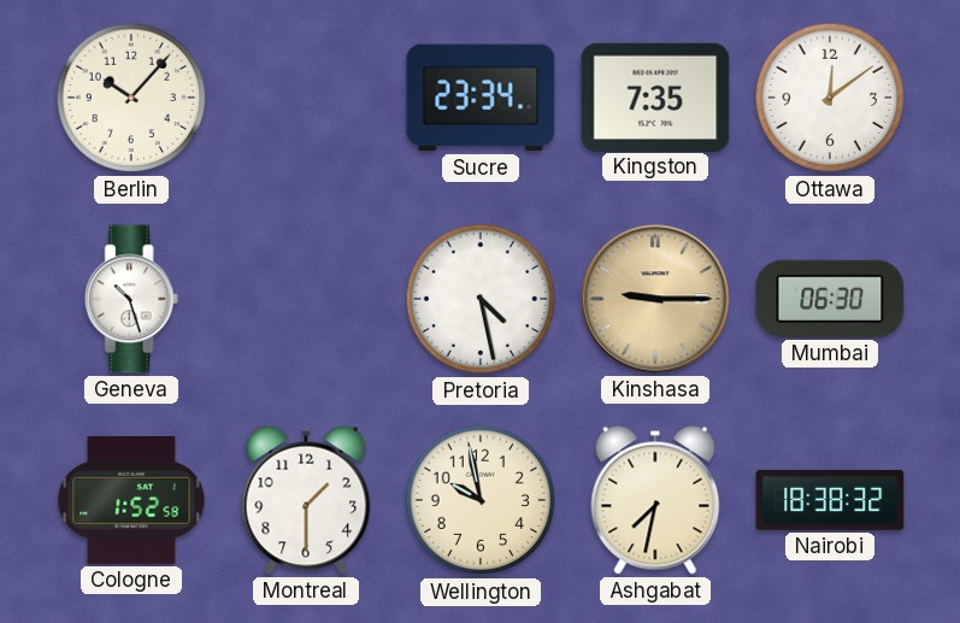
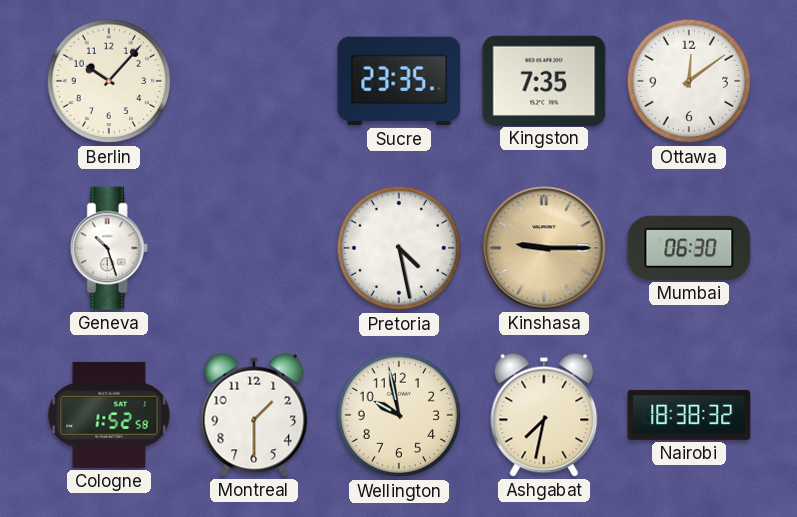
Sucre: 23:34 -> 23:35 (399, 81)
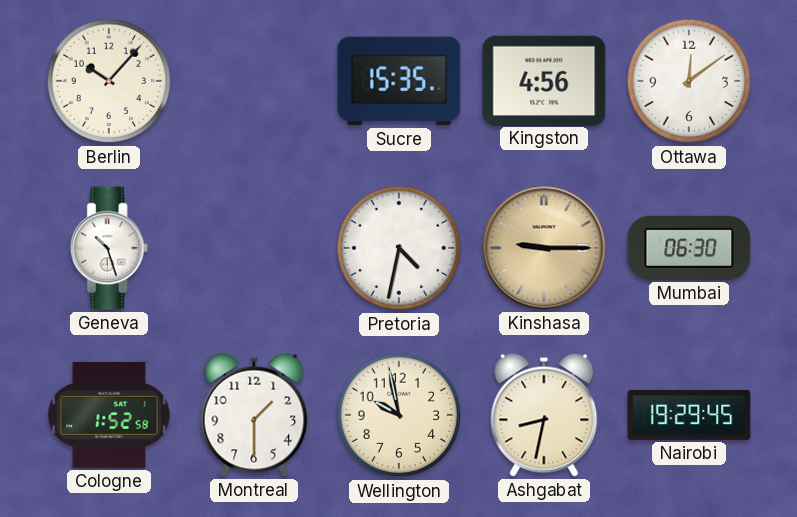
Sucre: 23:35 -> 15:35 (399, 81)
Kingston: 7:35 -> 4:56 (544, 80)
Pretoria: 4:28 -> 4:32 (399, 248)
Ashgabat: 7:32 -> 8:32 (544, 415)
Nairobi: 18:38 -> 19:29 (689, 415)
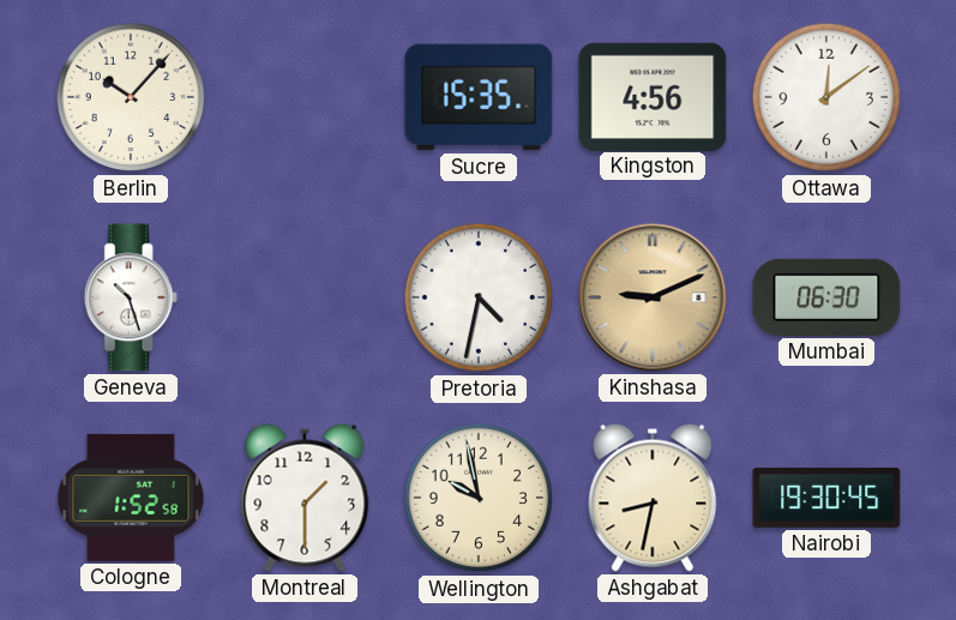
Kinshasa: 9:15 -> 9:11 (653, 297)
Nairobi: 19:29 -> 19:30 (826, 498)
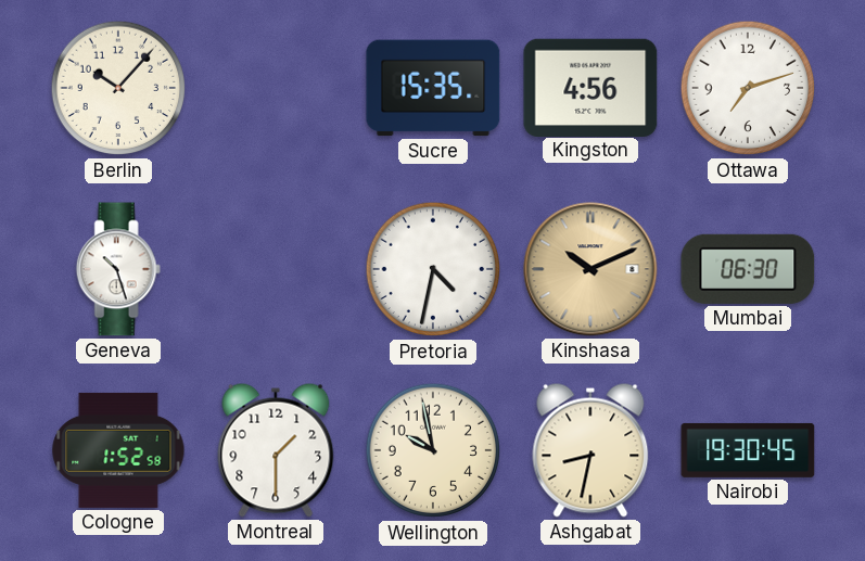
Ottawa: 12:09 -> 7:12 (748, 88)
Kinshasa: 9:11 -> 10:11 (590, 269)
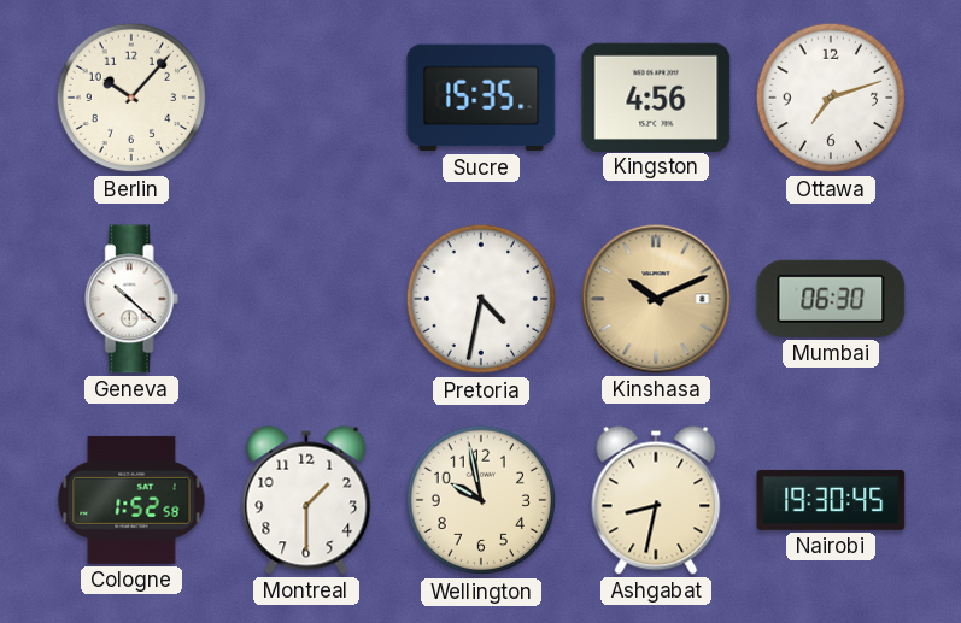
Geneva: 10:27 -> 10:22 (131, 299)
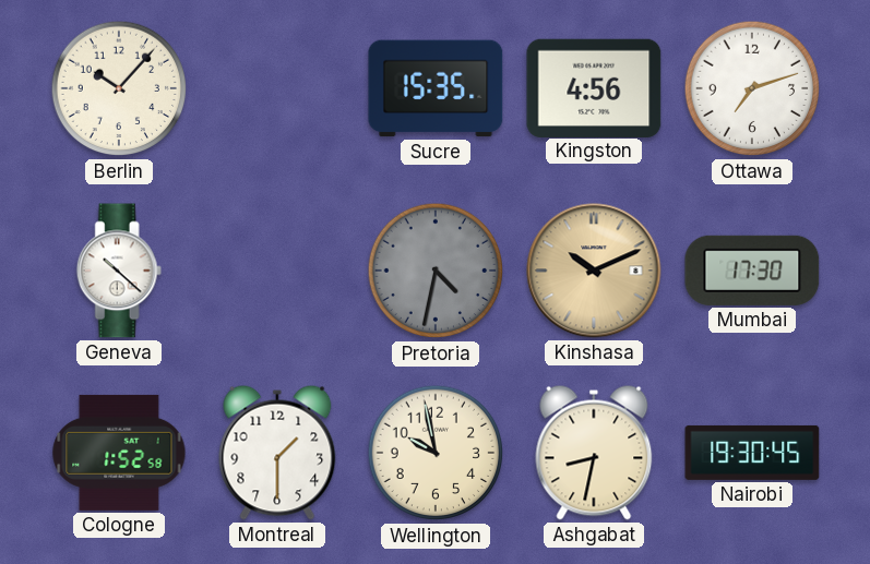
Pretoria dial: white -> grey (436, 271)
Mumbai: 06:30 -> 17:30 (752, 271)
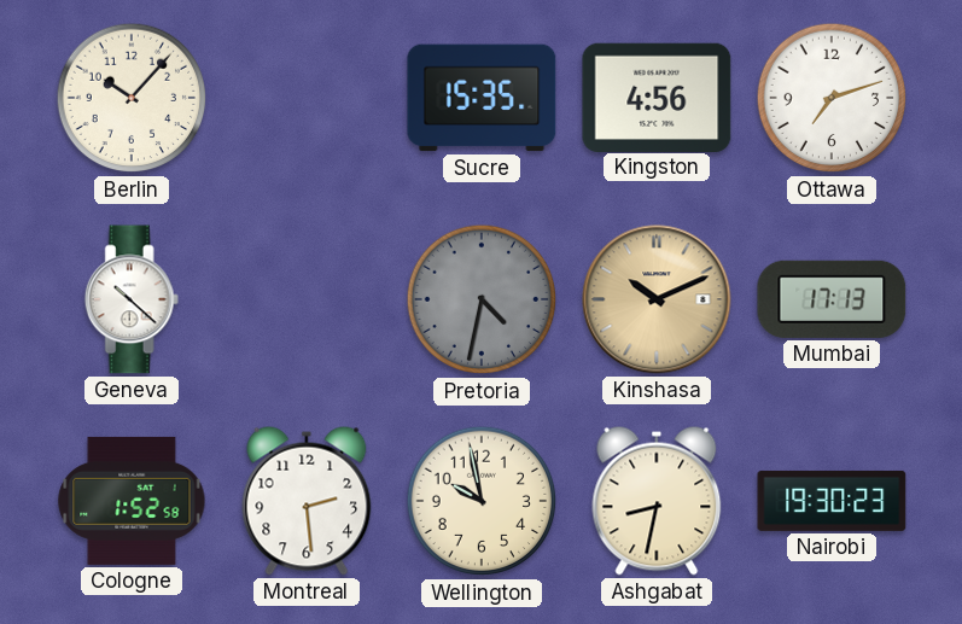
Mumbai: 17:30 -> 17:13 (832, 299)
Montreal: 1:30 -> 2:29 (307, 501)
Nairobi: 19:30:45 -> 19:30:23 (832, 501)
